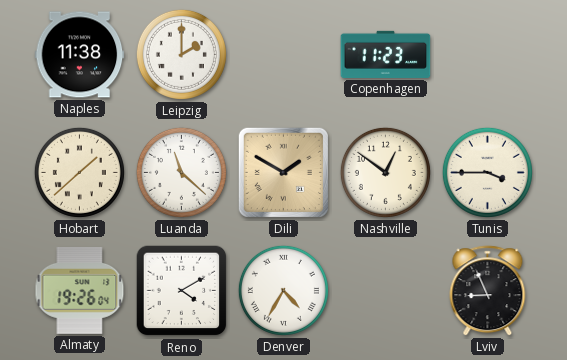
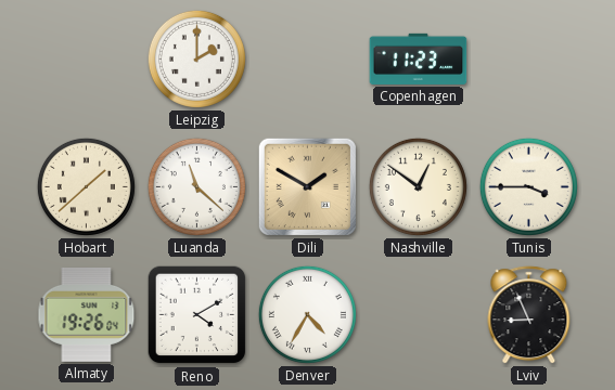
Naples: 11:38 -> none (80, 55)
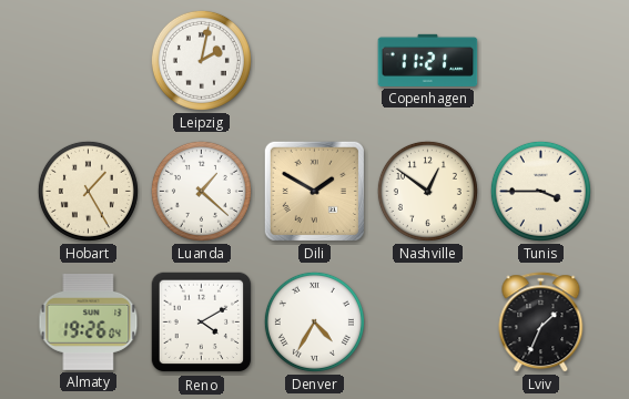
Leipzig: 2:00 -> 2:02 (201, 60)
Copenhagen: 11:23 -> 11:21 (428, 60)
Hobart: 1:38 -> 1:25 (88, 191)
Luanda: 11:22 -> 1:22 (201, 191)
Lviv: 8:56 -> 1:34 (541, 323)
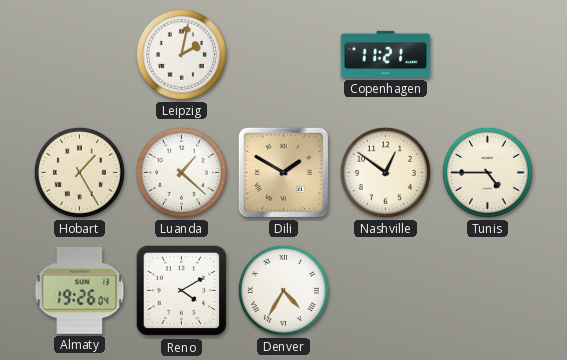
Tunis: 3:45 -> 4:45 (487, 172)
Lviv: 1:34 -> none (541, 323)
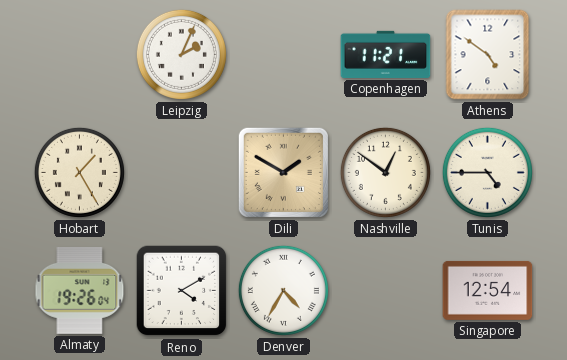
Leipzig: 2:02 -> 2:04 (181, 54)
Athens: none -> 4:51 (488, 55)
Luanda: 1:22 -> none (181, 172)
Singapore: none -> 12:54 (488, 290)
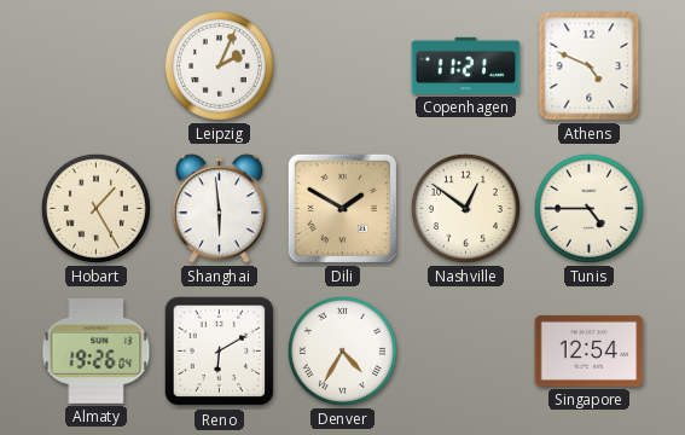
Athens: 4:51 -> 4:49 (590, 66)
Shanghai: none -> 5:59 (219, 209)
Reno: 4:10 -> 6:10 (220, 352)
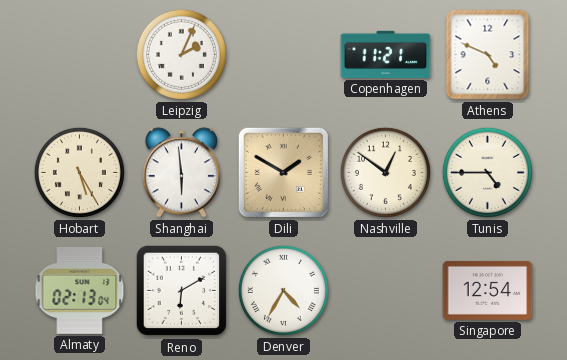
Hobart: 1:25 -> 5:25 (79, 172)
Almaty: 19:26 -> 02:13 (80, 290)
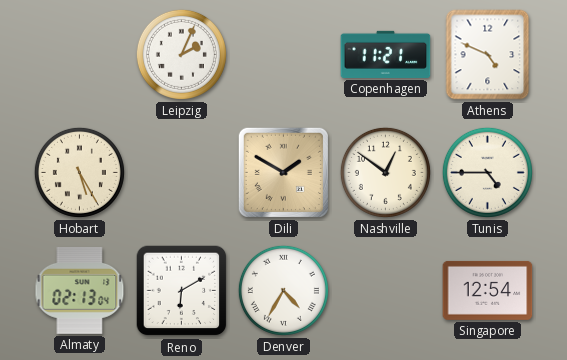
Shanghai: 5:59 -> none (181, 173)
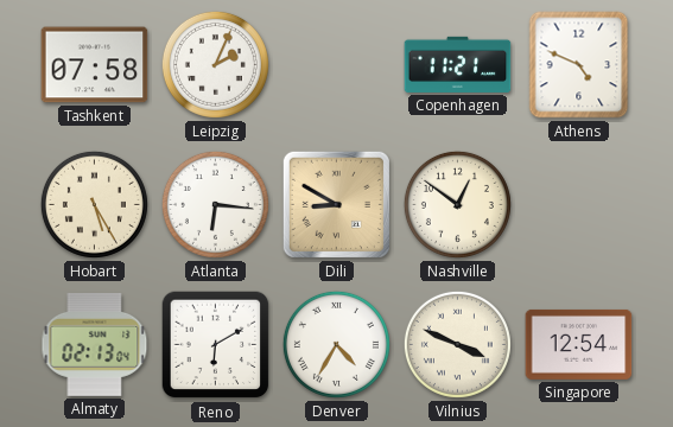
Tashkent: none -> 07:58 (95, 65)
Atlanta: none -> 6:16 (215, 204)
Dili: 1:50 -> 8:50 (336, 204)
Tunis: 4:45 -> none (487, 172)
Vilnius: none -> 3:49 (457, 344)
